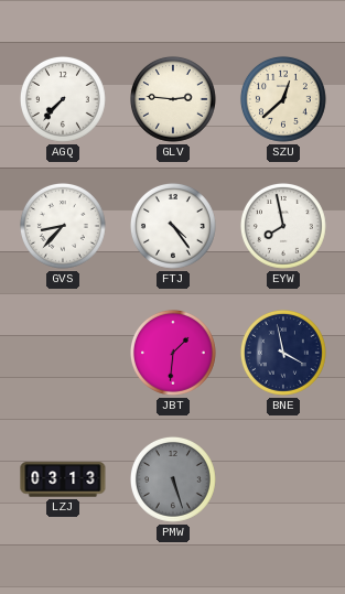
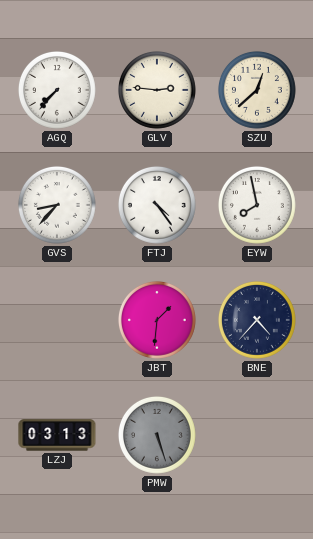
BNE: 3:58 -> 4:37 (257, 320)
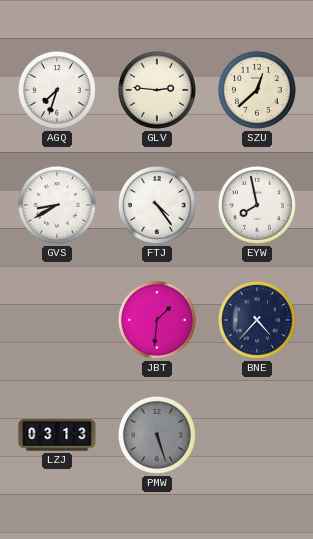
AGQ: 7:37 -> 7:33 (57, 90)
GVS: 8:37 -> 8:40 (57, 205)
